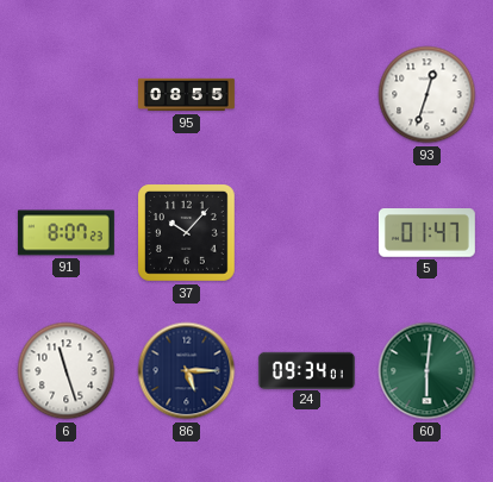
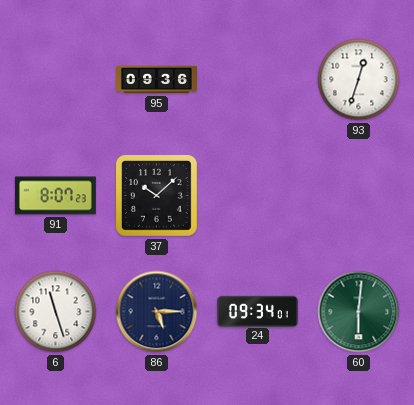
95: 08:55 -> 09:36 (157, 80)
37: 10:07 -> 10:08 (157, 196)
5: 01:47 -> none (426, 233)
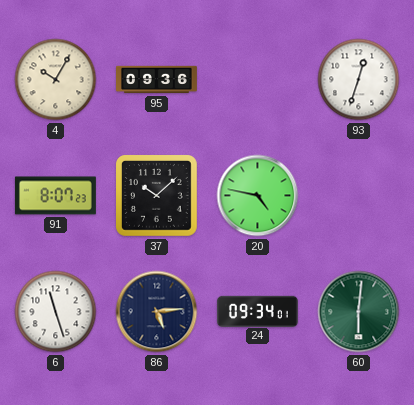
4: none -> 10:05 (56, 80)
20: none -> 4:47 (258, 196)
86: 5:15 -> 5:14 (157, 312)
